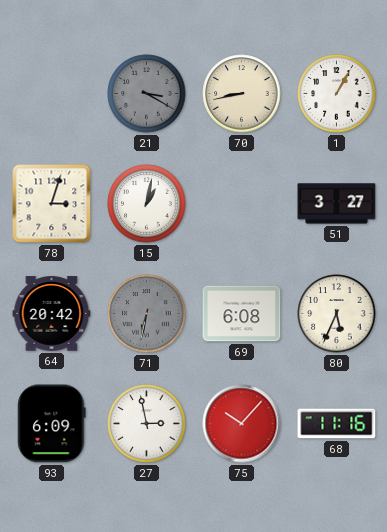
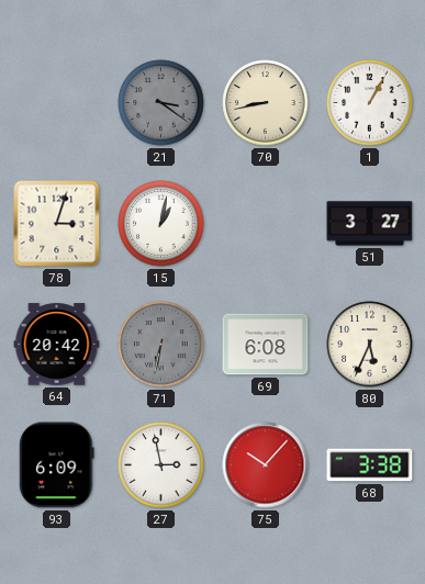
21: 3:20 -> 3:21 (161, 103)
68: 11:16 -> 3:38 (370, 465)
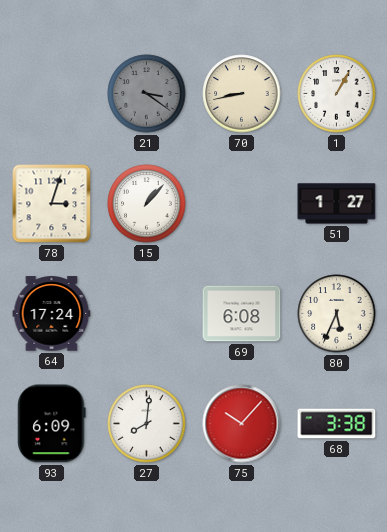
15: 1:02 -> 1:07 (147, 204)
51: 3:27 -> 1:27 (337, 204)
64: 20:42 -> 17:24 (52, 314)
71: 6:32 -> none (161, 345)
27: 2:58 -> 8:01 (147, 424)
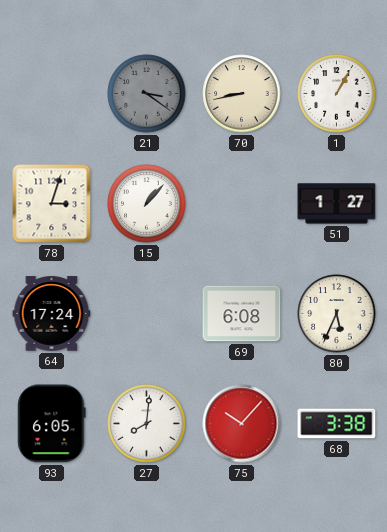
93: 6:09 -> 6:05 (52, 424)
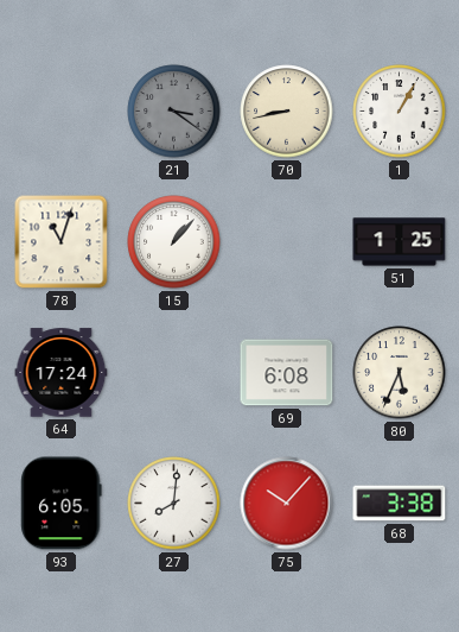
78: 3:03 -> 11:03 (62, 242)
51: 1:27 -> 1:25 (400, 242)
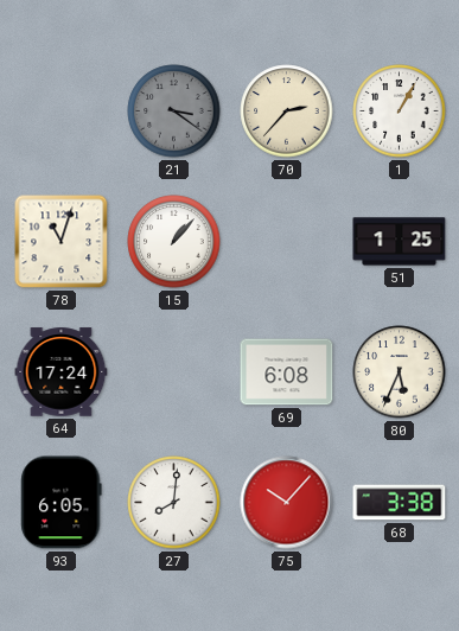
70: 8:43 -> 2:37 (287, 111)
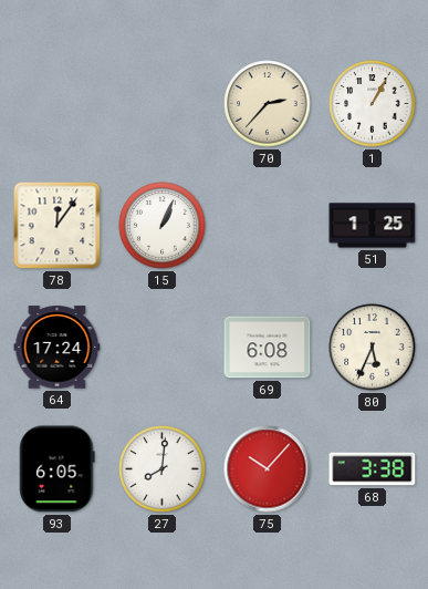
21: 3:21 -> none (174, 111)
78: 11:03 -> 12:06 (58, 226)
15: 1:07 -> 1:04 (163, 226)
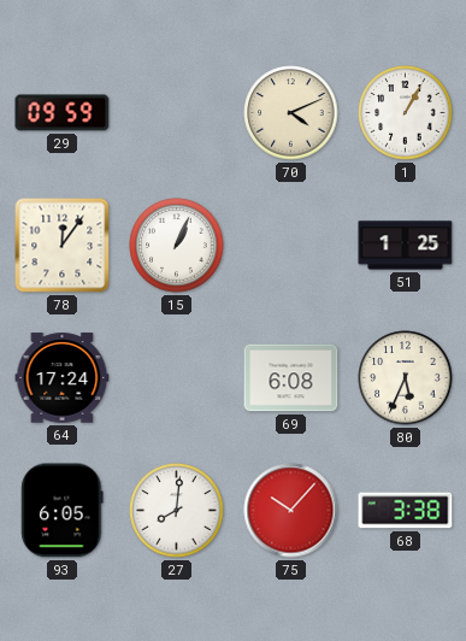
29: none -> 09:59 (63, 113)
70: 2:37 -> 4:11 (291, 113)
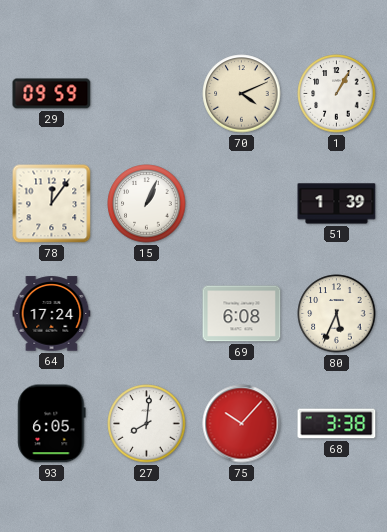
51: 1:25 -> 1:39 (337, 204)
